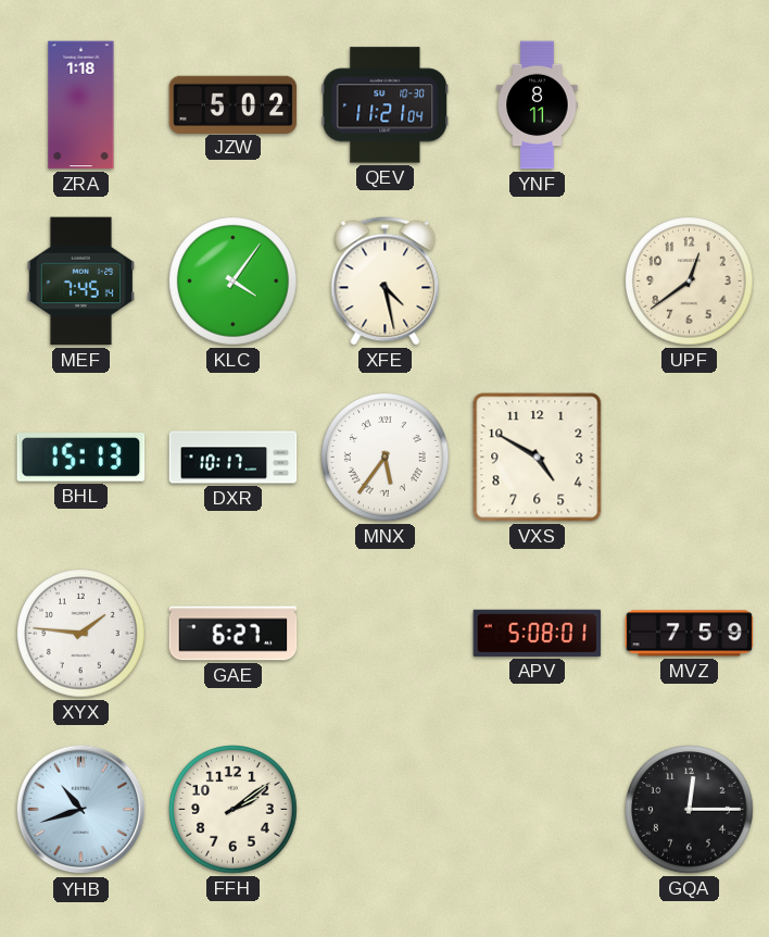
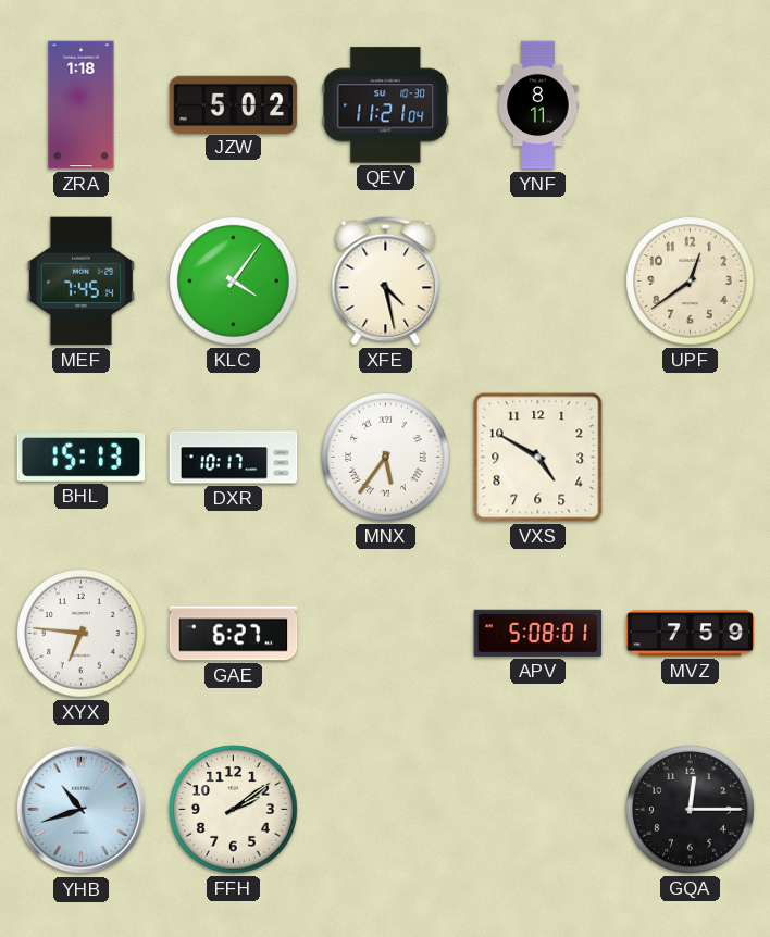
XYX: 1:46 -> 6:46 (82, 634)
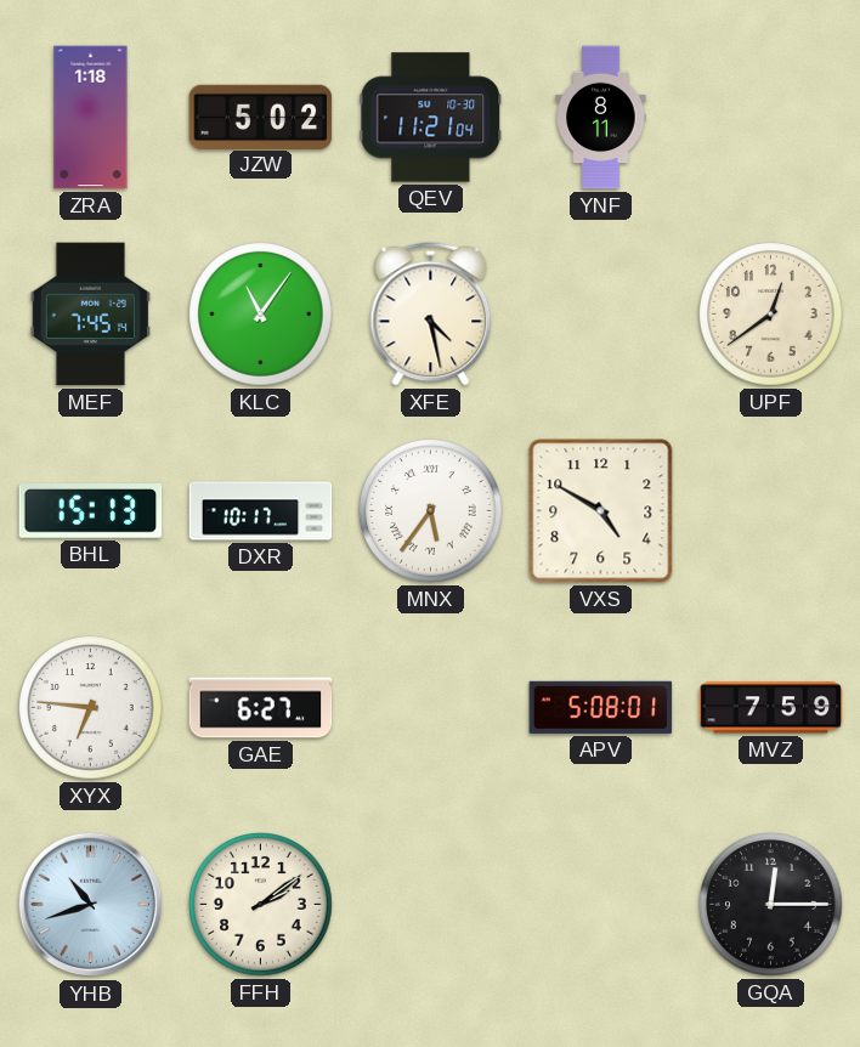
KLC: 4:06 -> 11:06 (261, 315)
